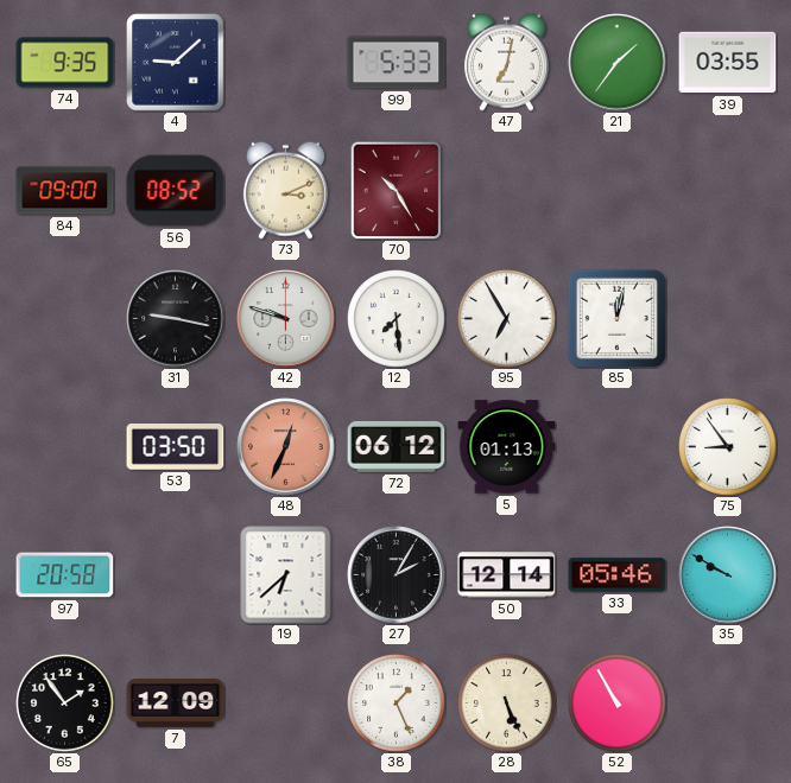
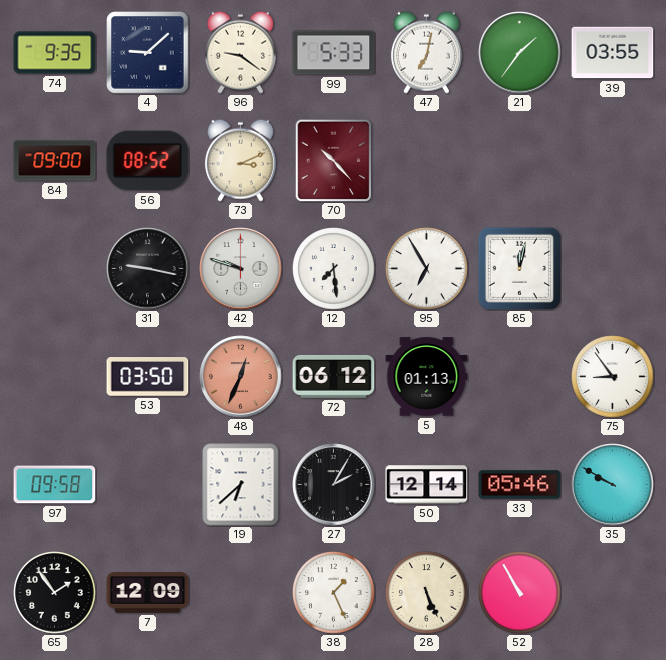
96: none -> 9:21 (240, 52)
70: 10:25 -> 10:23 (334, 160)
97: 20:58 -> 09:58 (55, 485)
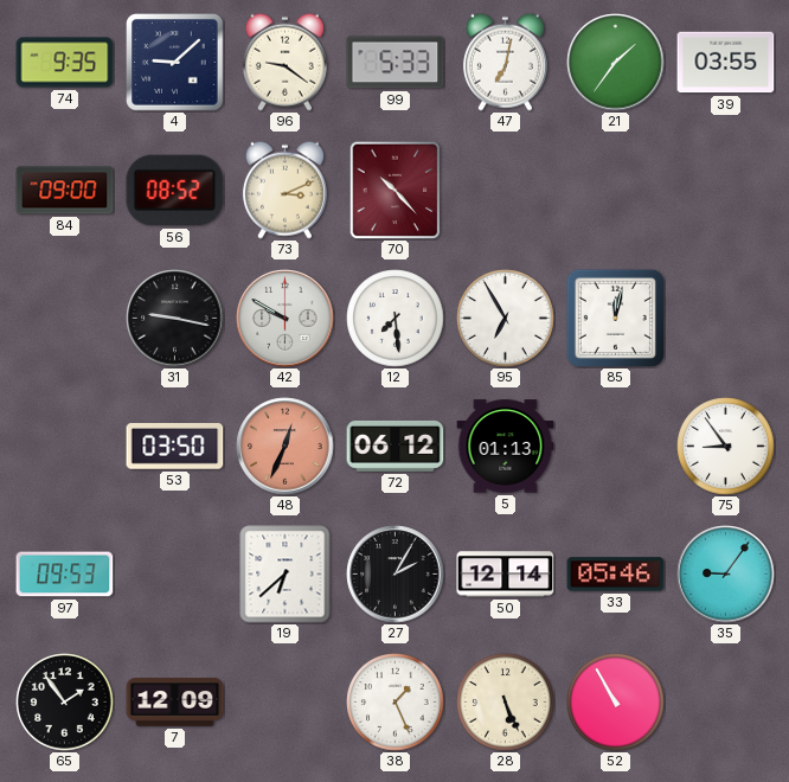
42: 9:48 -> 9:50 (286, 319)
97: 09:58 -> 09:53 (65, 575)
35: 9:50 -> 9:06 (726, 575)
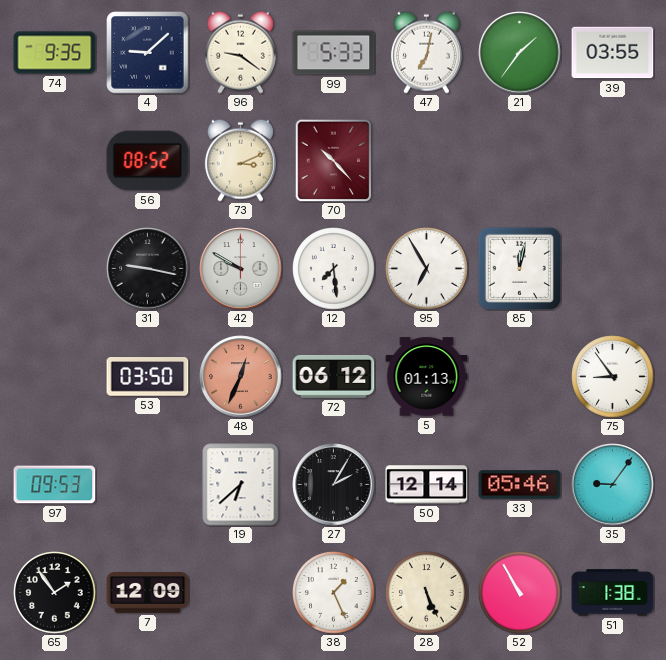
84: 09:00 -> none (65, 191)
51: none -> 1:38 (613, 593)
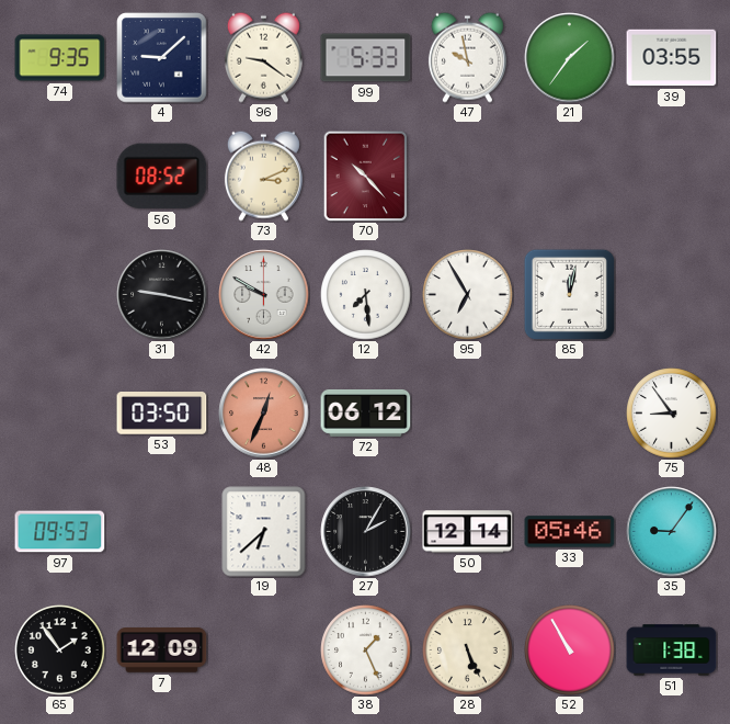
47: 7:02 -> 9:58 (467, 57)
5: 01:13 -> none (427, 377)
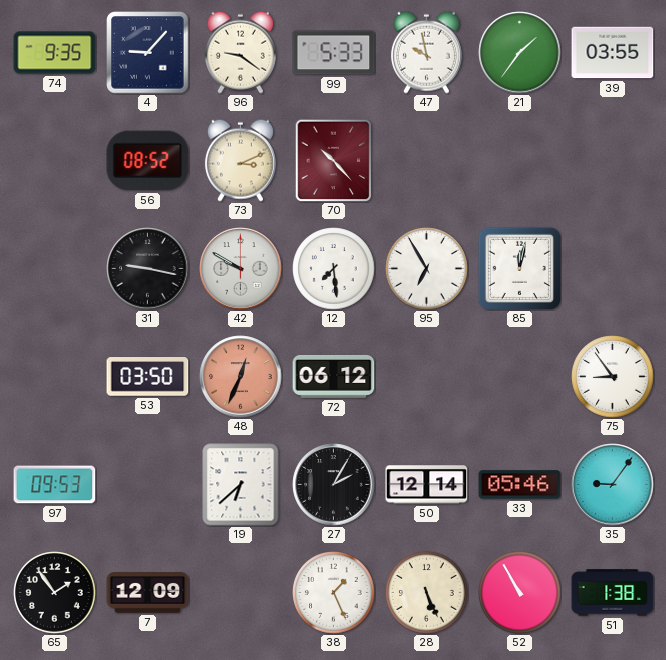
4: 9:08 -> 9:07 (148, 53)
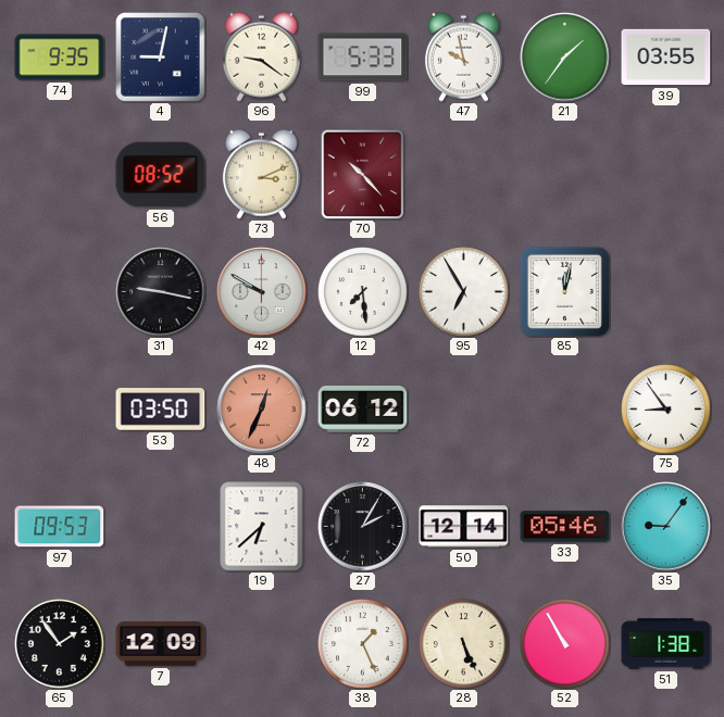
4: 9:07 -> 9:02 (161, 58)
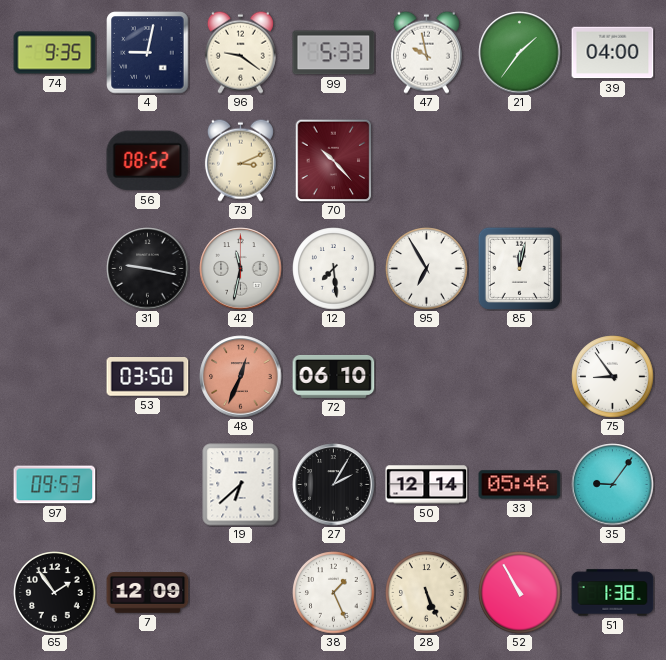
39: 03:55 -> 04:00 (613, 53)
42: 9:50 -> 11:32 (241, 269)
72: 06:12 -> 06:10 (334, 376)
